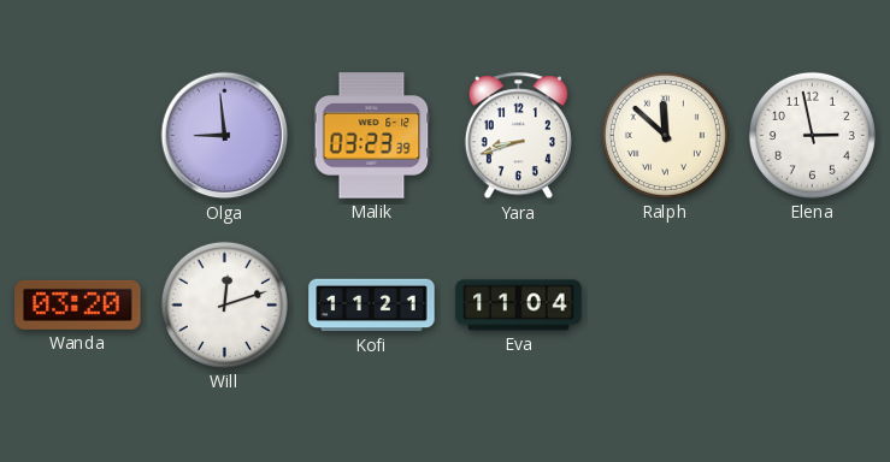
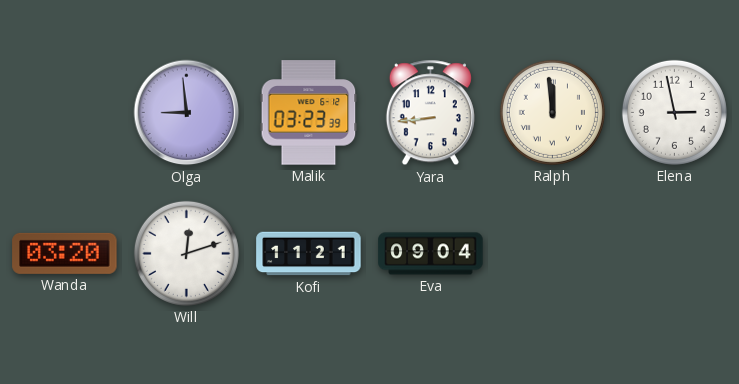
Yara: 8:42 -> 8:44 (430, 113)
Ralph: 11:52 -> 11:59 (552, 112)
Eva: 11:04 -> 09:04 (431, 254)
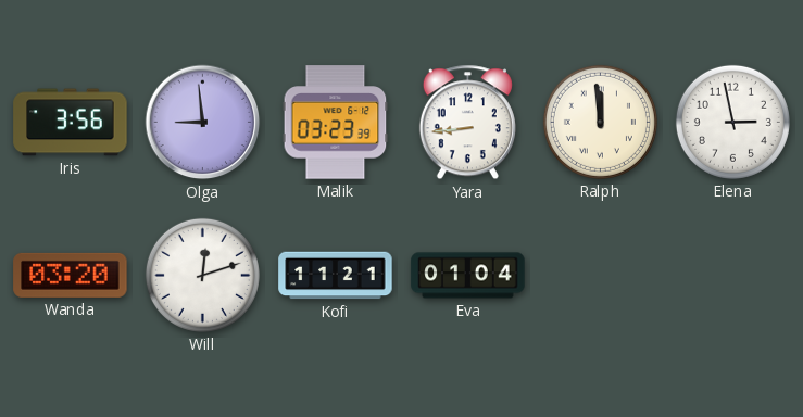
Iris: none -> 3:56 (71, 123)
Eva: 09:04 -> 01:04 (468, 276)
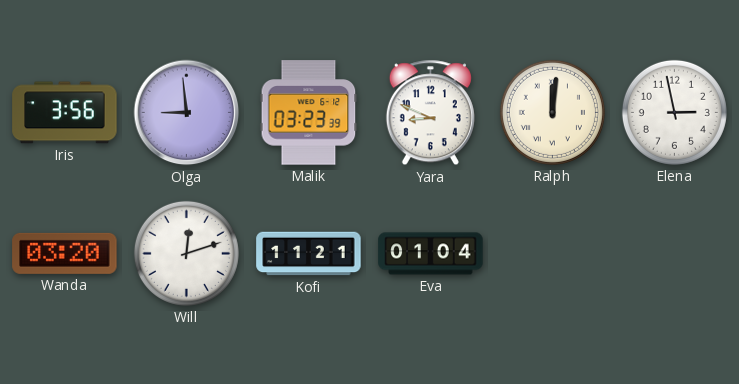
Yara: 8:44 -> 8:49 (430, 113)
Ralph: 11:59 -> 12:01 (552, 112)
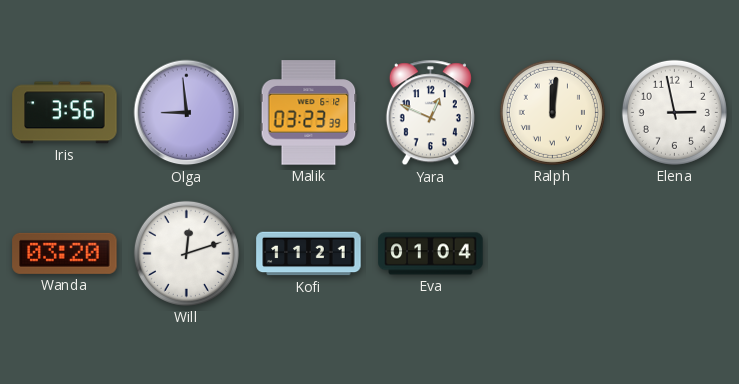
Yara: 8:49 -> 12:49 (430, 113)
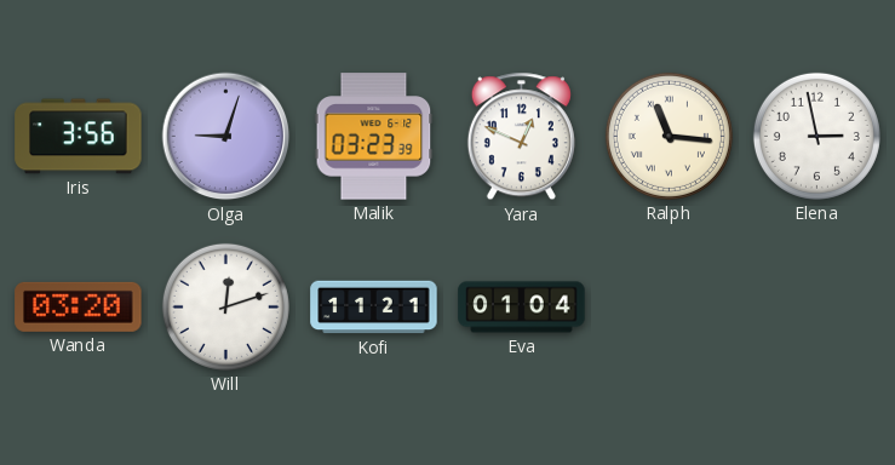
Olga: 8:59 -> 9:03 (226, 137)
Ralph: 12:01 -> 11:16 (669, 136)
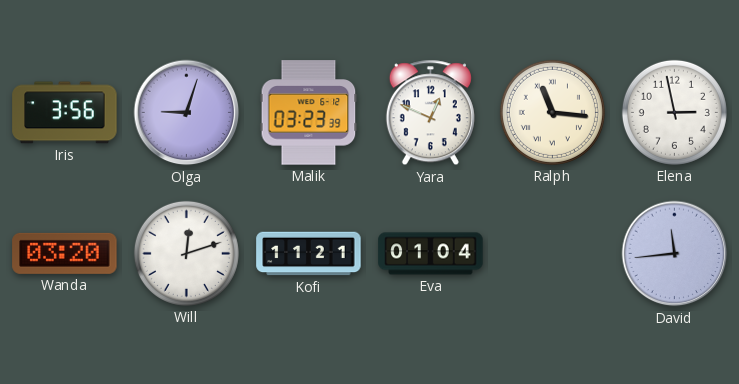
David: none -> 11:44 (675, 254)
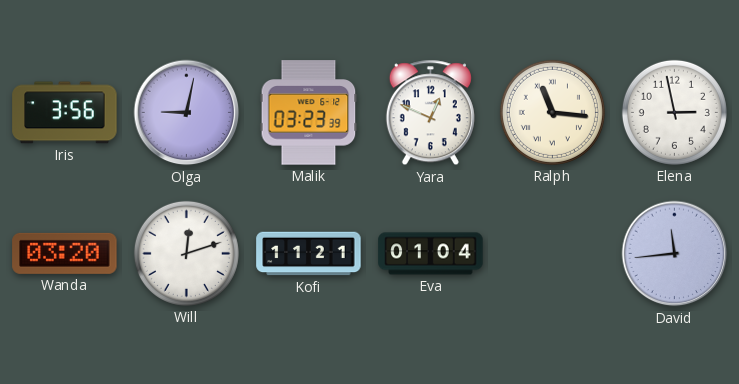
Olga: 9:03 -> 9:02 (187, 113)
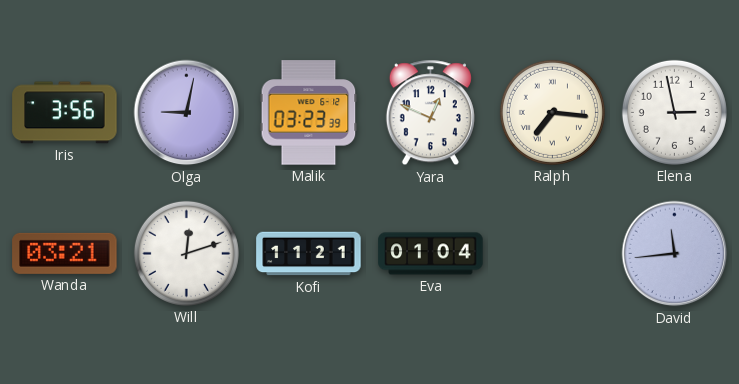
Ralph: 11:16 -> 7:16 (552, 112)
Wanda: 03:20 -> 03:21 (65, 253)
